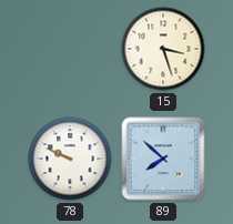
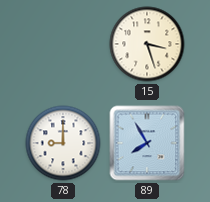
78: 9:49 -> 9:00 (63, 143)
89: 7:52 -> 7:55 (147, 143)
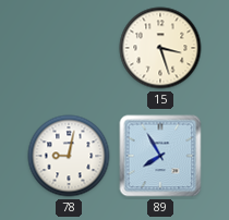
78: 9:00 -> 9:02 (69, 156)
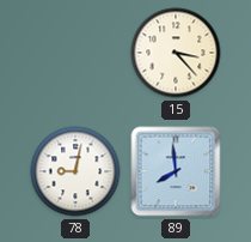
15: 3:27 -> 3:23 (176, 53)
89: 7:55 -> 7:59 (176, 171)
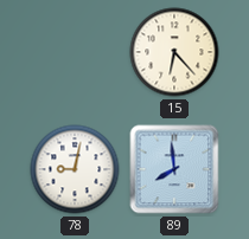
15: 3:23 -> 6:23 (174, 52)
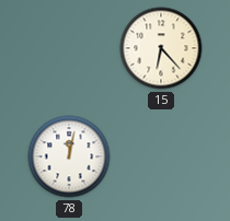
78: 9:02 -> 12:02 (69, 156)
89: 7:59 -> none (174, 169)
